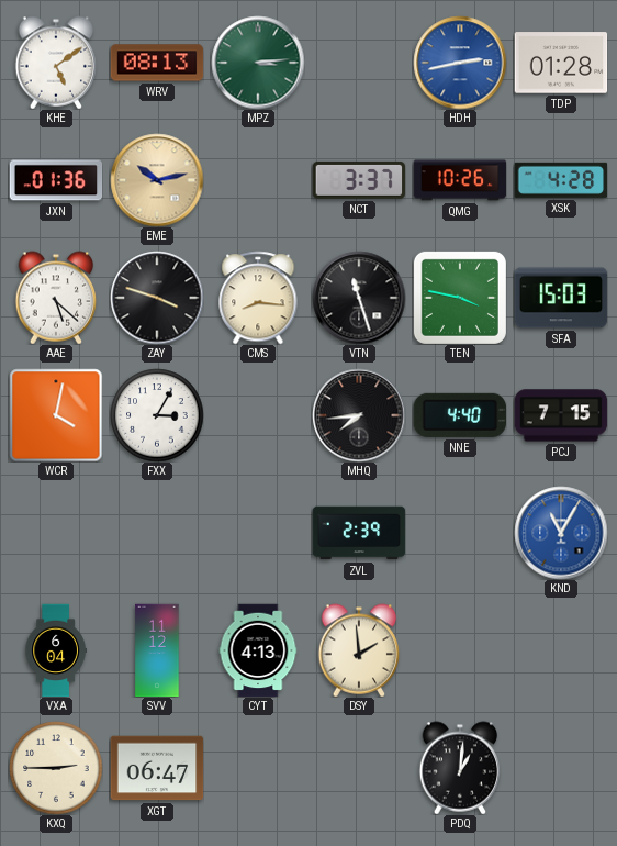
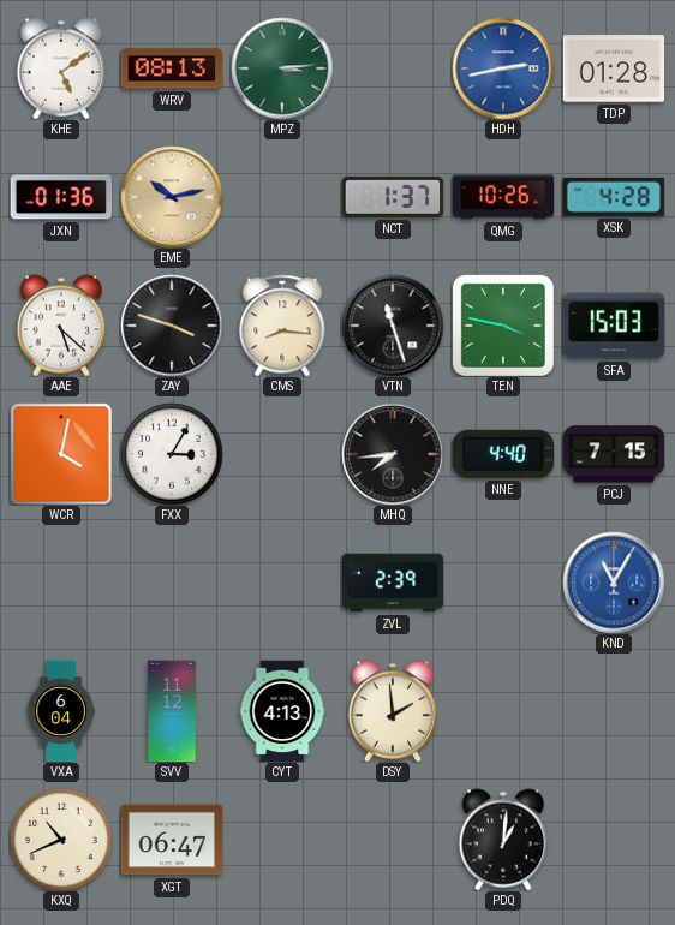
NCT: 3:37 -> 1:37 (393, 197)
KXQ: 2:45 -> 10:41 (61, 840)
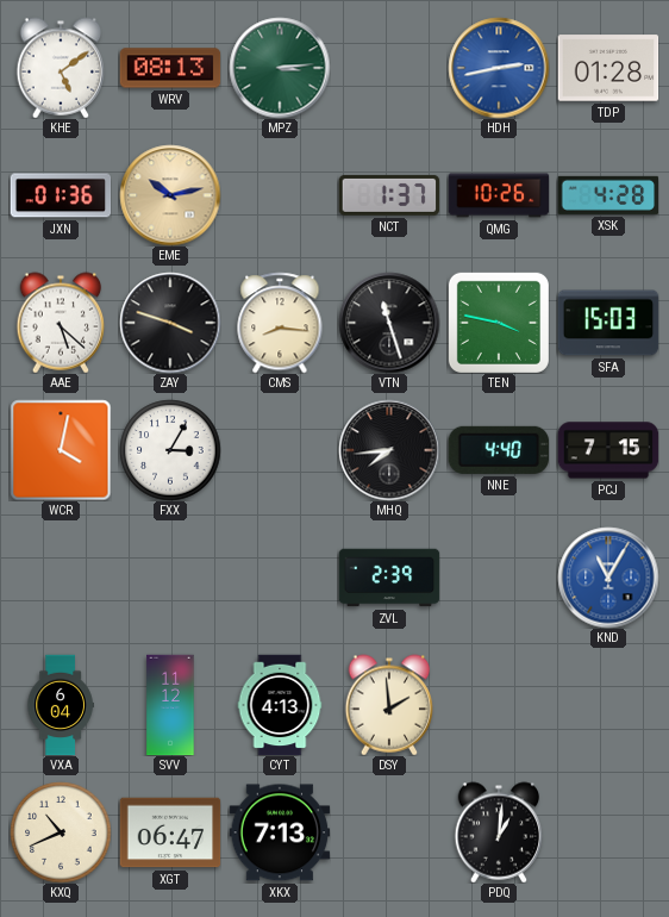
XKX: none -> 7:13 (280, 832)
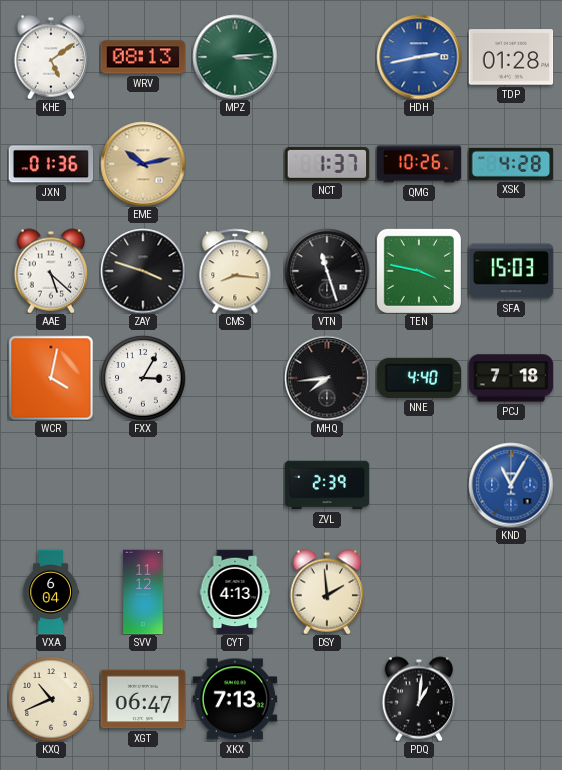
PCJ: 7:15 -> 7:18 (511, 378)
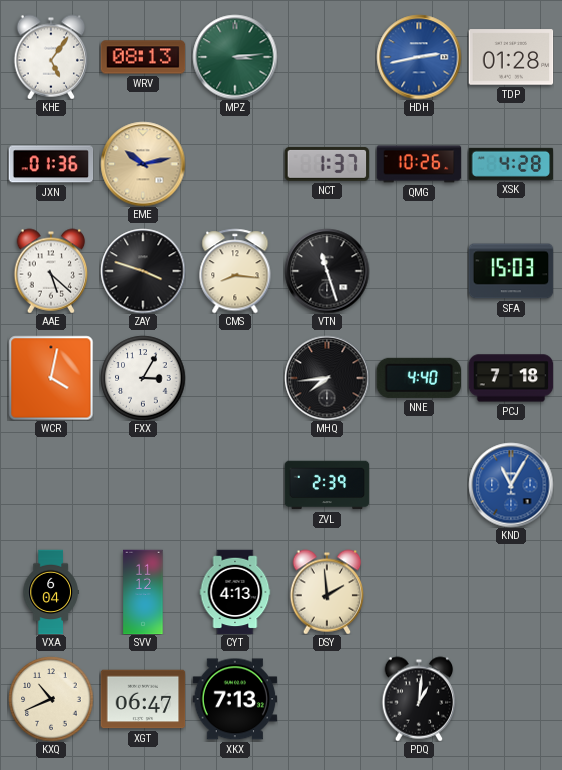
KHE: 5:09 -> 5:06 (51, 57)
TEN: 3:47 -> none (419, 271)
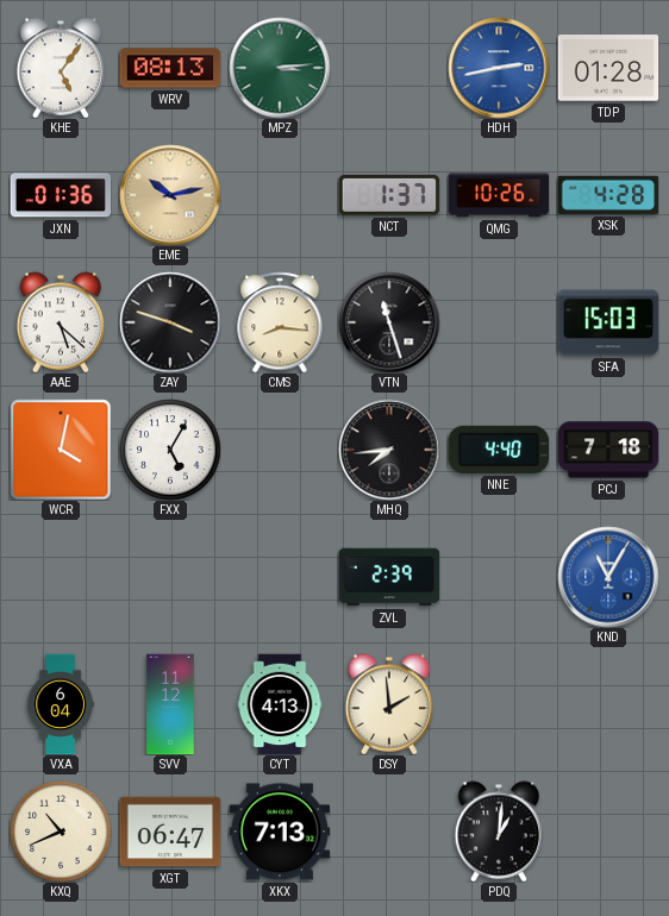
FXX: 3:05 -> 5:05 (170, 450)
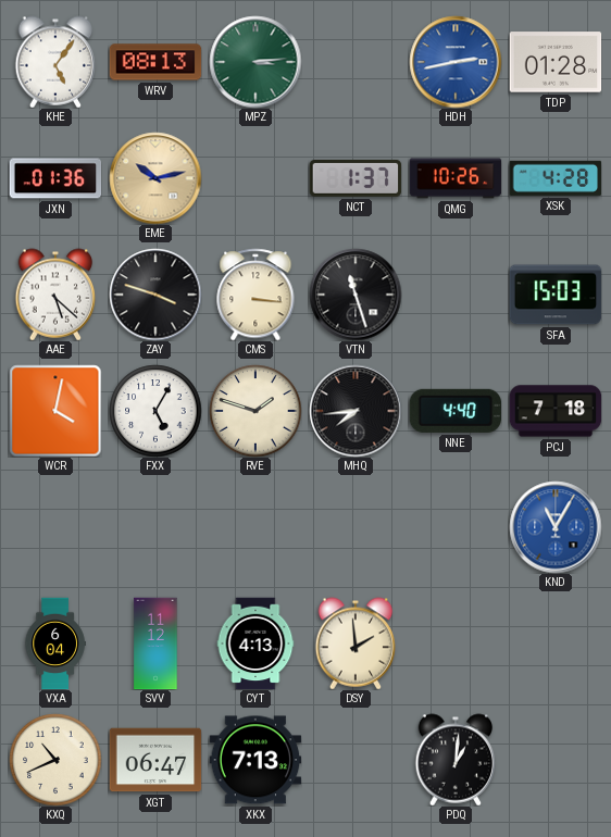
CMS: 8:16 -> 3:16 (255, 295)
RVE: none -> 1:48 (255, 411)
ZVL: 2:39 -> none (389, 577)
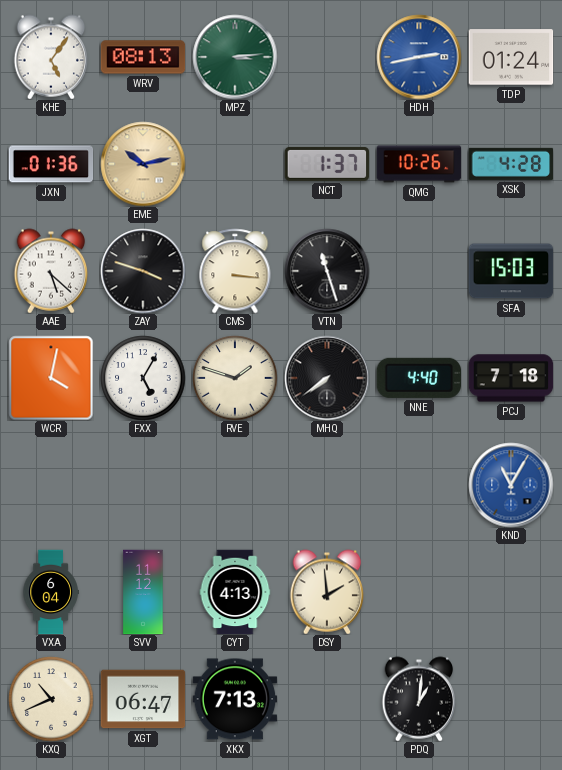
TDP: 01:28 -> 01:24 (511, 57)
MHQ: 7:44 -> 7:39 (327, 378)
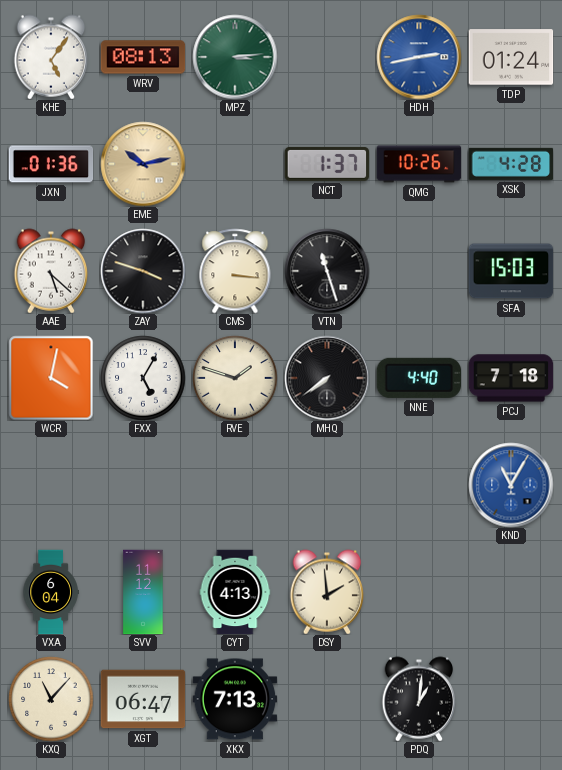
KXQ: 10:41 -> 11:07 (51, 699)
